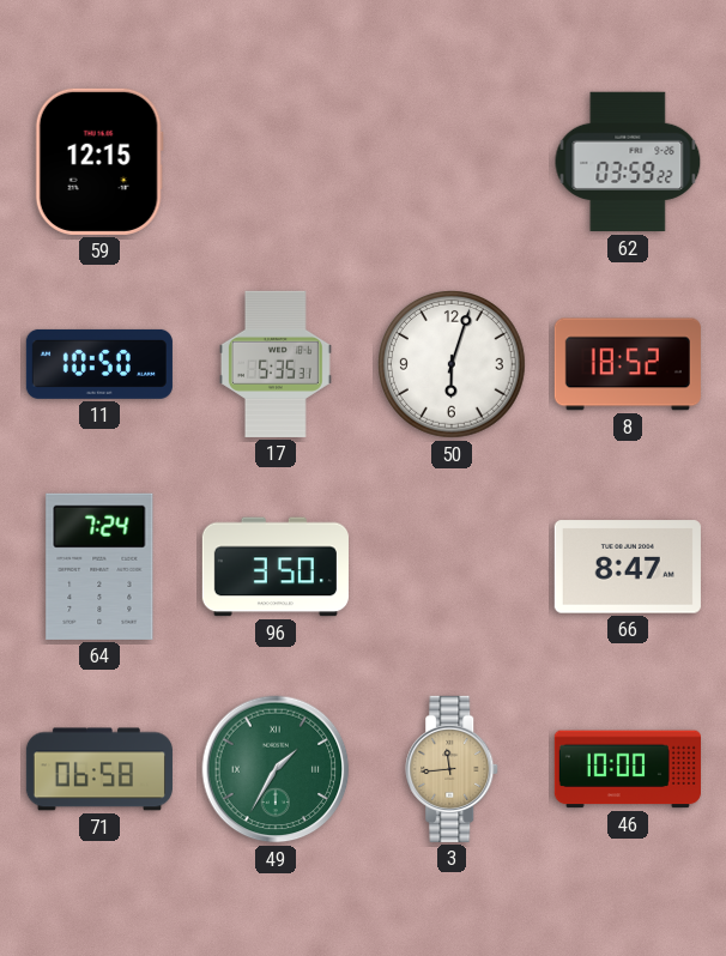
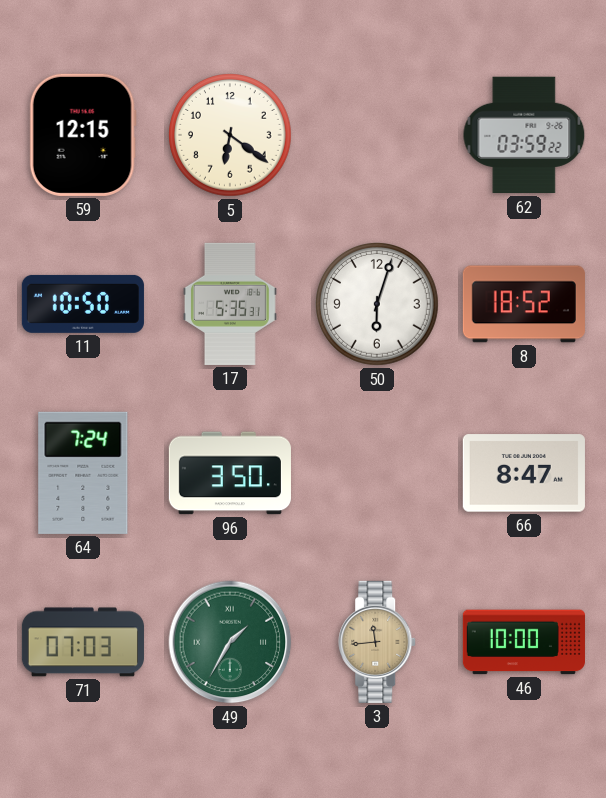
5: none -> 6:21 (231, 136)
71: 06:58 -> 07:03 (83, 642)
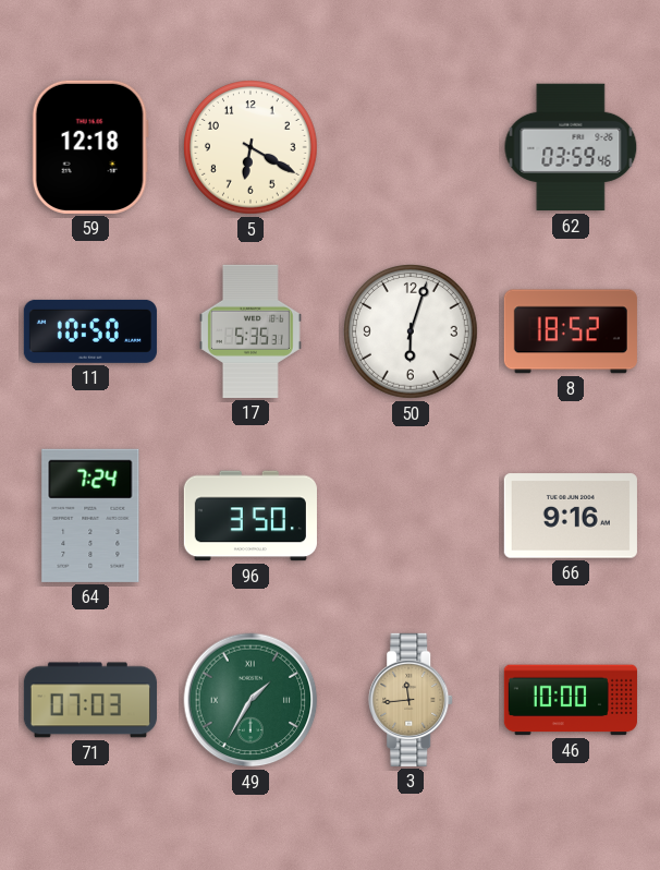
59: 12:15 -> 12:18 (90, 147)
5: 6:21 -> 6:20 (252, 148)
62: 03:59:22 -> 03:59:46 (571, 147)
66: 8:47 -> 9:16 (571, 516)
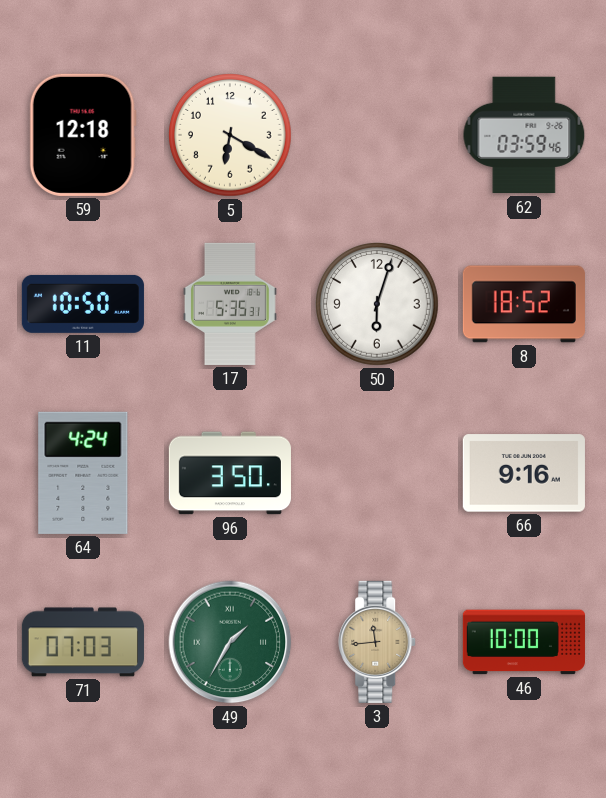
64: 7:24 -> 4:24 (83, 473)
